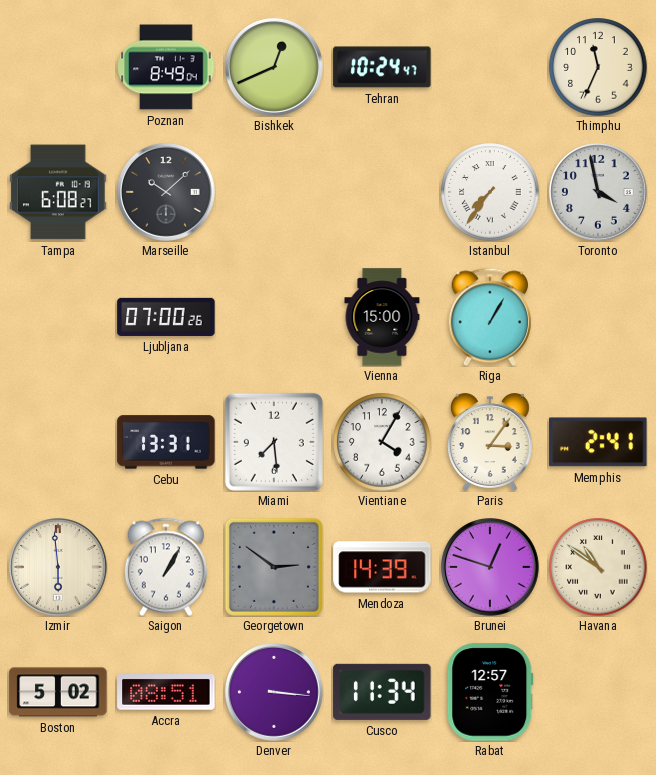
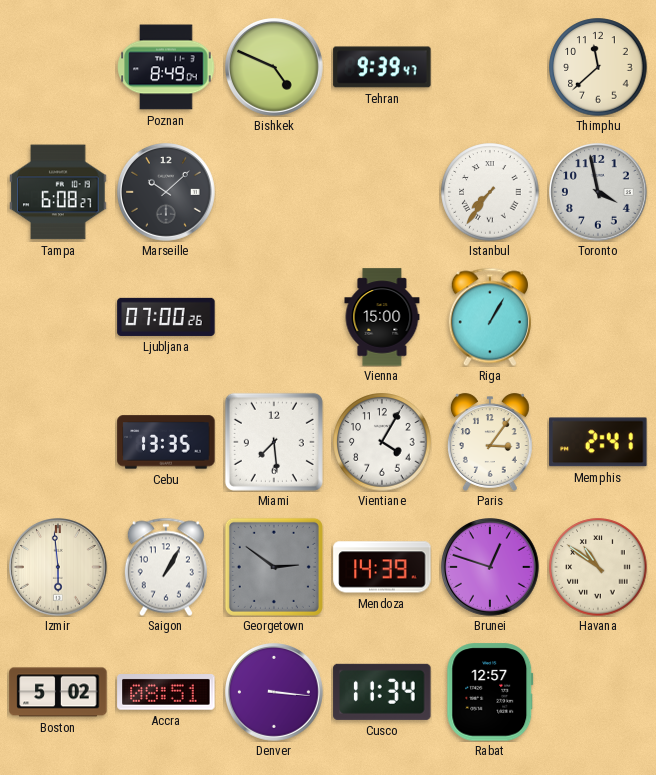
Bishkek: 12:41 -> 4:49 (275, 68)
Tehran: 10:24 -> 9:39 (382, 67)
Thimphu: 11:34 -> 11:38 (598, 67)
Cebu: 13:31 -> 13:35 (166, 442)
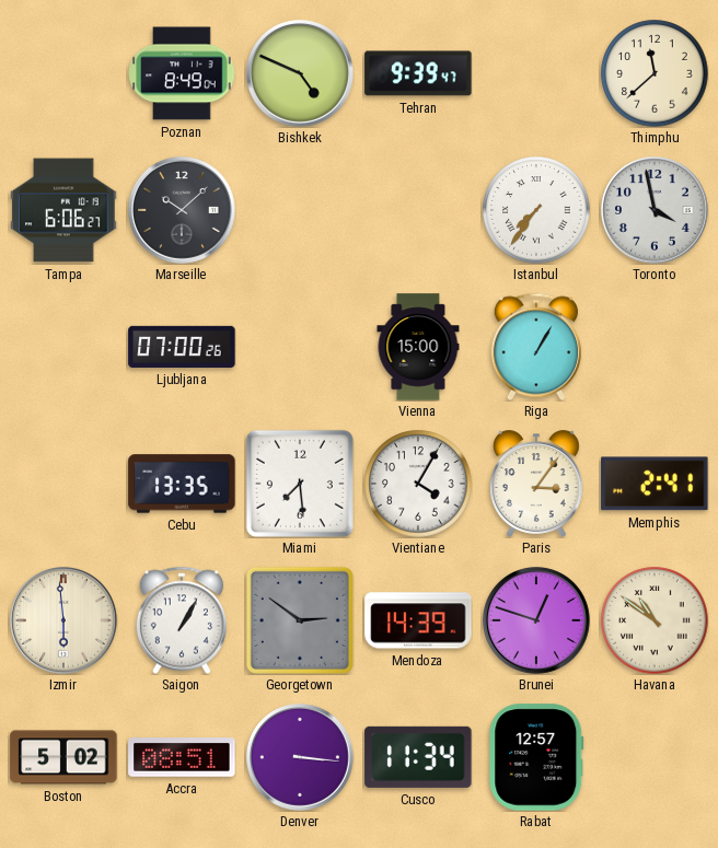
Tampa: 6:08 -> 6:06 (63, 210)
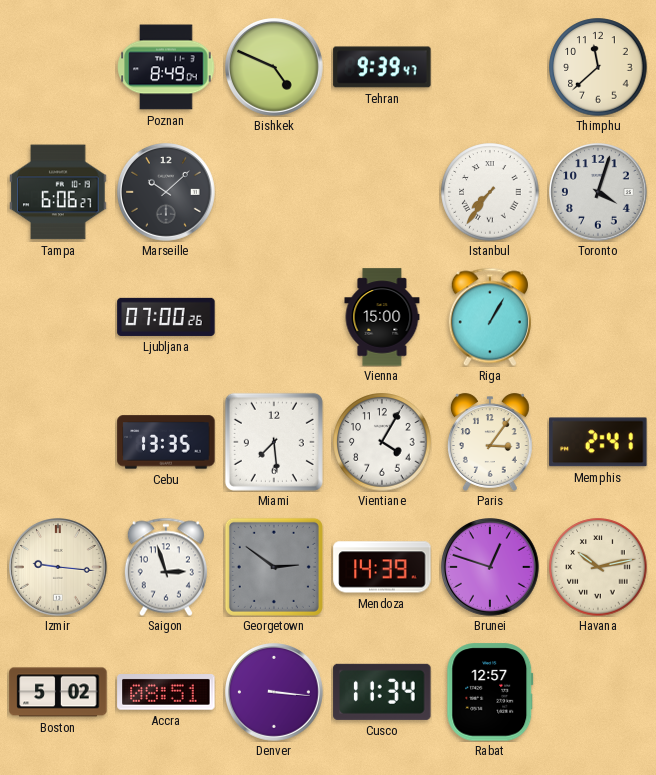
Toronto: 3:58 -> 4:03 (599, 193)
Izmir: 5:59 -> 9:16 (59, 568)
Saigon: 1:05 -> 2:57 (166, 567)
Havana: 10:51 -> 10:13 (598, 567)
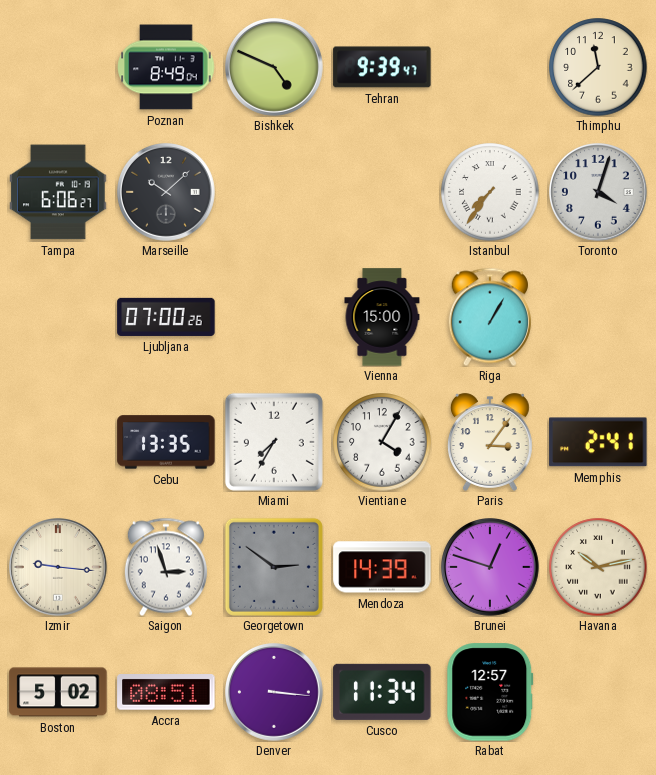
Miami: 7:29 -> 7:35 (274, 442)
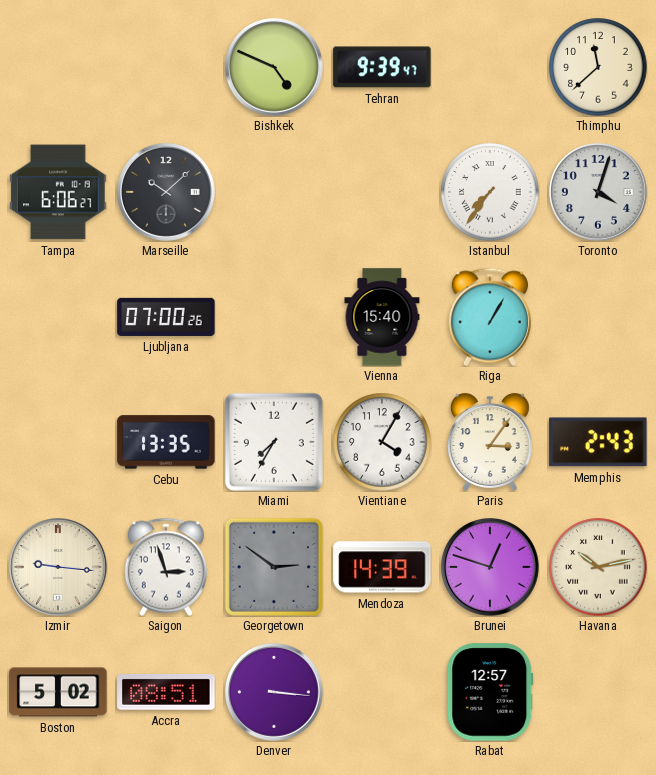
Poznan: 8:49 -> none (166, 67)
Vienna: 15:00 -> 15:40 (382, 317)
Memphis: 2:41 -> 2:43 (598, 442)
Cusco: 11:34 -> none (382, 692)
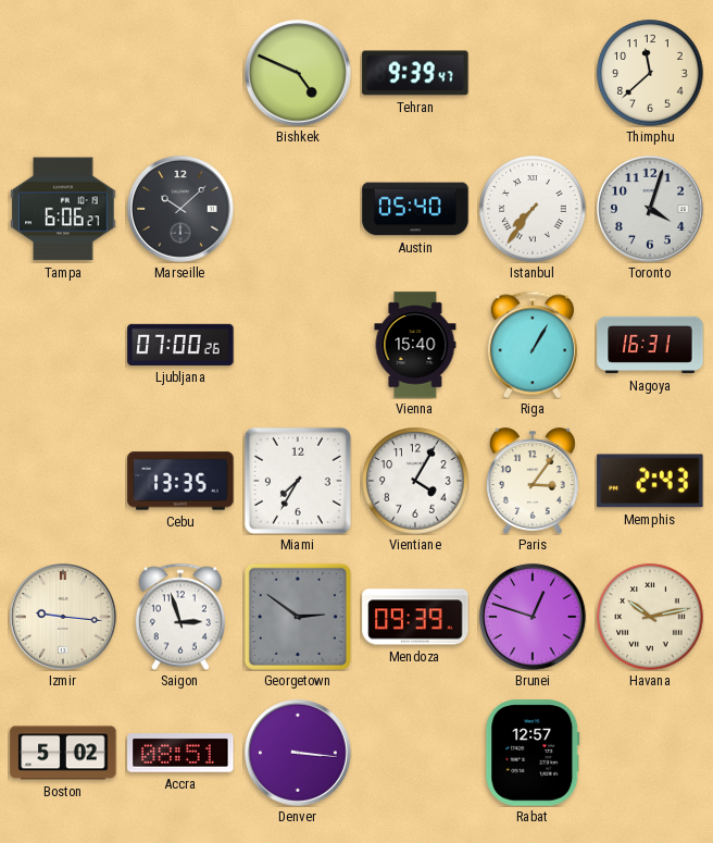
Austin: none -> 05:40 (415, 209)
Nagoya: none -> 16:31 (650, 345)
Mendoza: 14:39 -> 09:39 (415, 617)
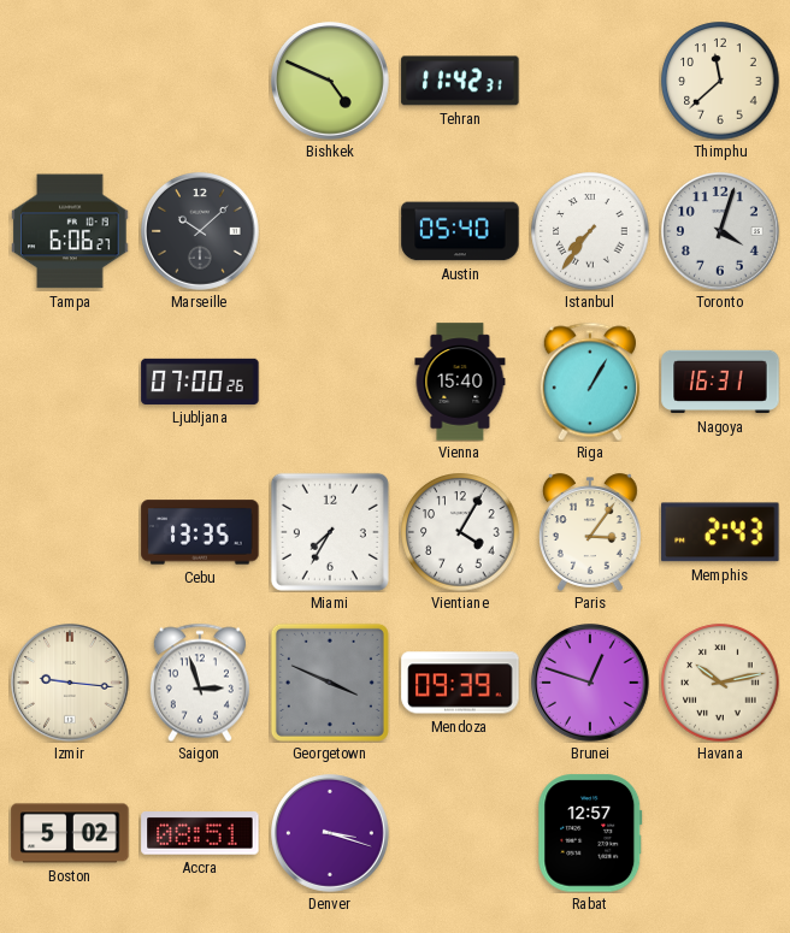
Tehran: 9:39 -> 11:42 (460, 81)
Georgetown: 2:51 -> 3:49 (330, 683)
Denver: 3:16 -> 3:18 (331, 834)
